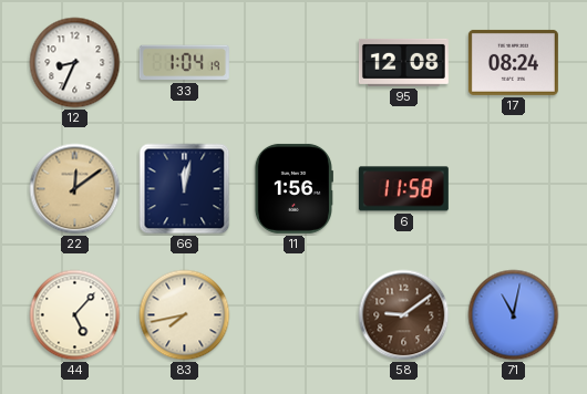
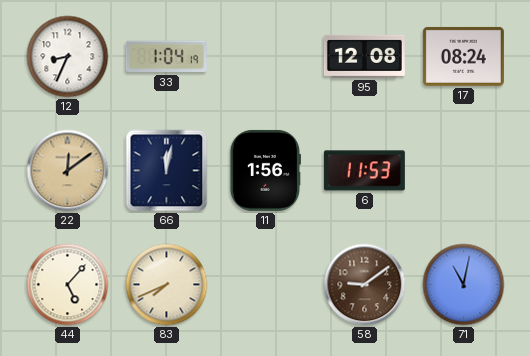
6: 11:58 -> 11:53 (364, 171)
83: 7:43 -> 7:41 (167, 285)
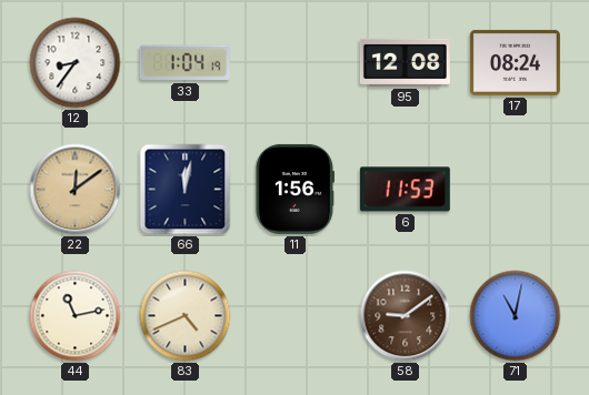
12: 8:34 -> 8:36 (76, 63)
44: 5:07 -> 11:13 (76, 316)
83: 7:41 -> 4:41 (186, 316)
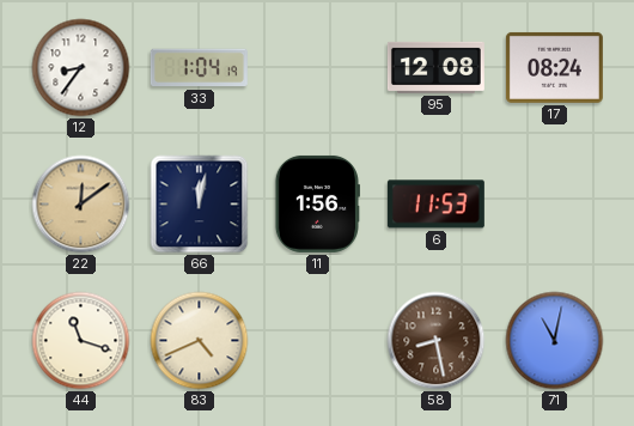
44: 11:13 -> 11:18 (81, 341)
58: 9:09 -> 8:28 (437, 341)
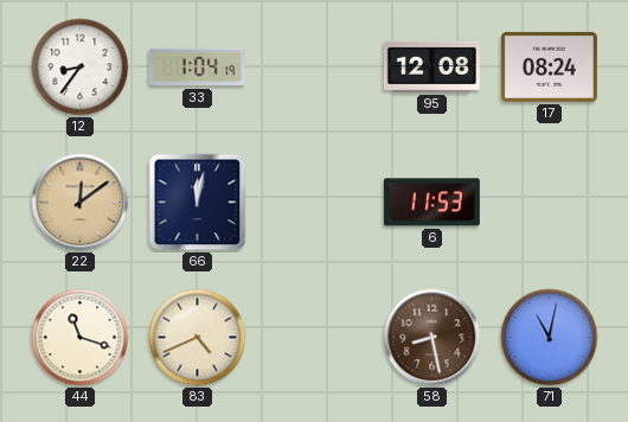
11: 1:56 -> none (317, 203)
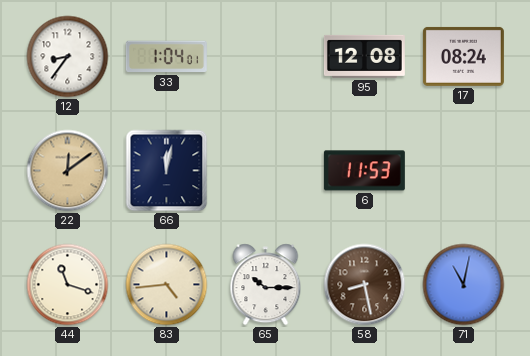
33: 1:04:19 -> 1:04:01 (166, 57)
83: 4:41 -> 4:44 (167, 285)
65: none -> 10:15 (266, 285)
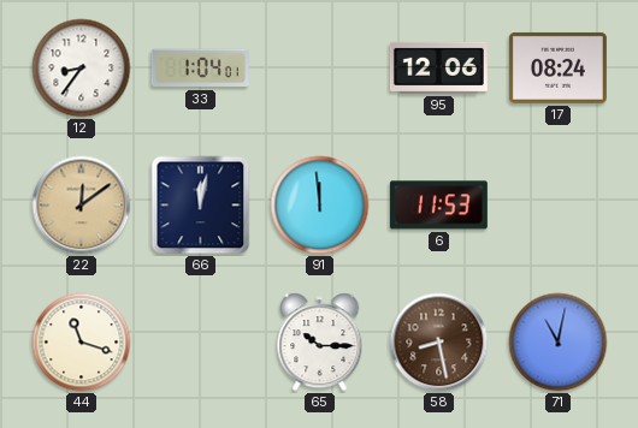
95: 12:08 -> 12:06 (438, 67)
91: none -> 11:59 (320, 206)
83: 4:44 -> none (167, 285)
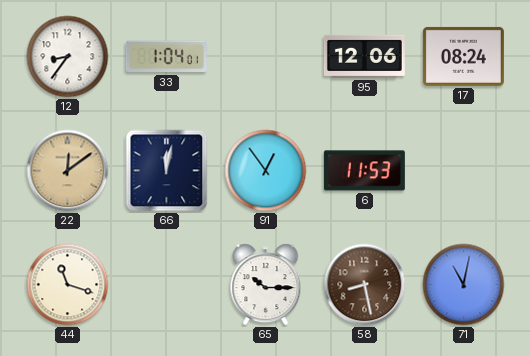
91: 11:59 -> 12:54 (266, 171)
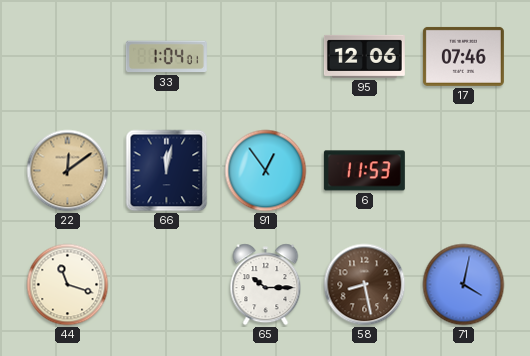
12: 8:36 -> none (68, 57)
17: 08:24 -> 07:46 (463, 56)
71: 11:02 -> 4:02 (464, 285)
